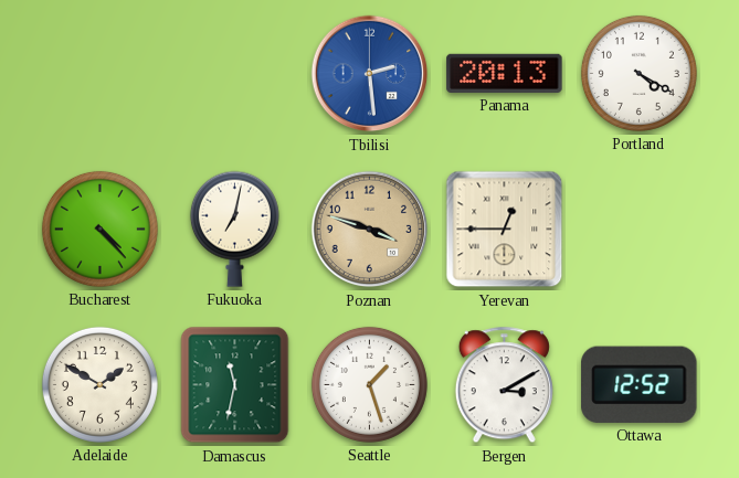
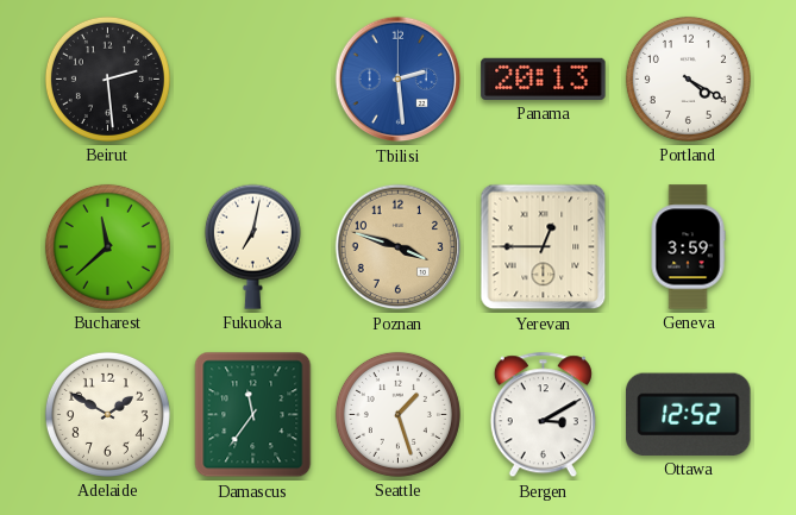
Beirut: none -> 2:29 (107, 78)
Bucharest: 4:23 -> 11:38 (107, 246)
Geneva: none -> 3:59 (688, 247)
Damascus: 11:32 -> 11:36 (253, 415)
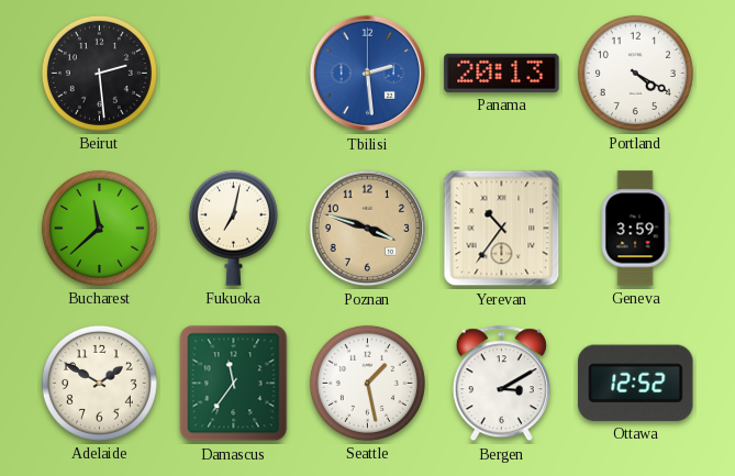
Yerevan: 12:45 -> 10:36 (502, 229)
Seattle: 1:27 -> 1:28 (367, 383)
